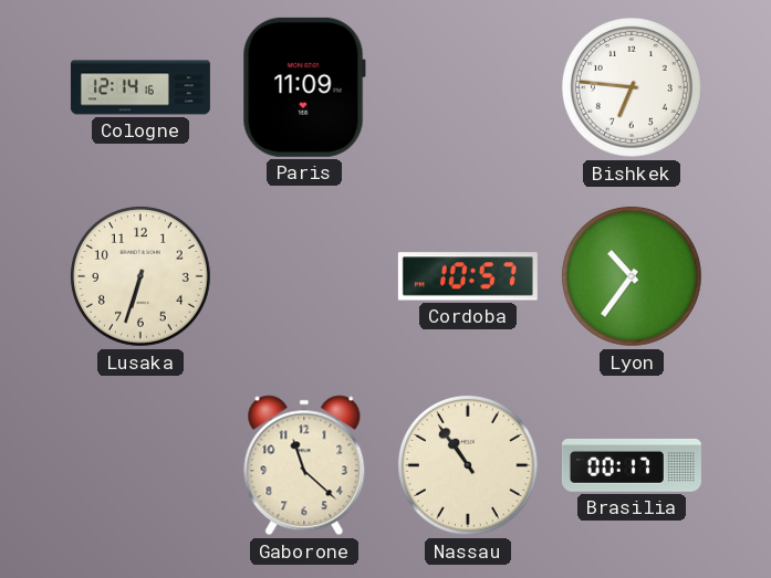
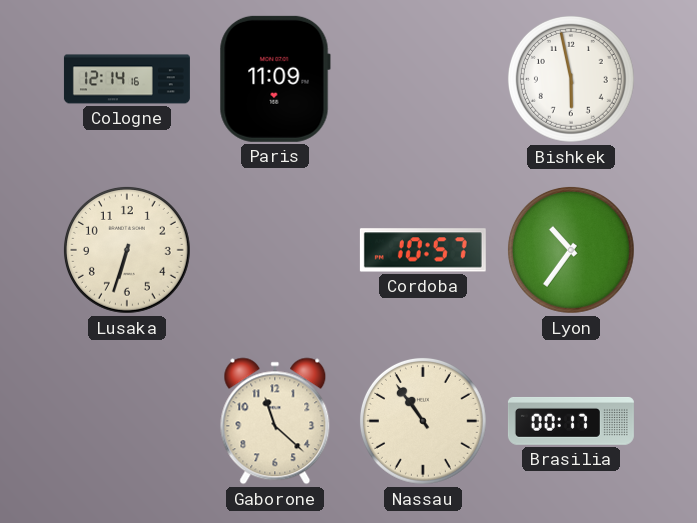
Bishkek: 6:46 -> 5:58 (571, 79)
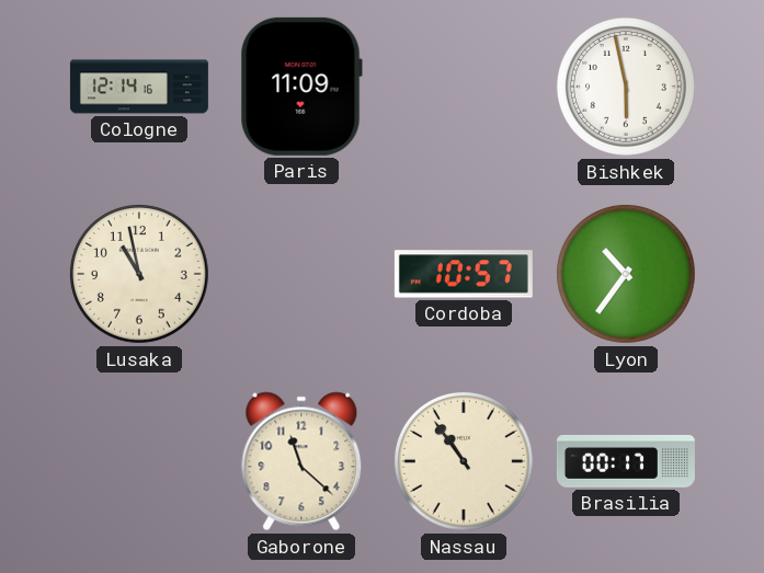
Lusaka: 6:33 -> 10:58 (139, 274)
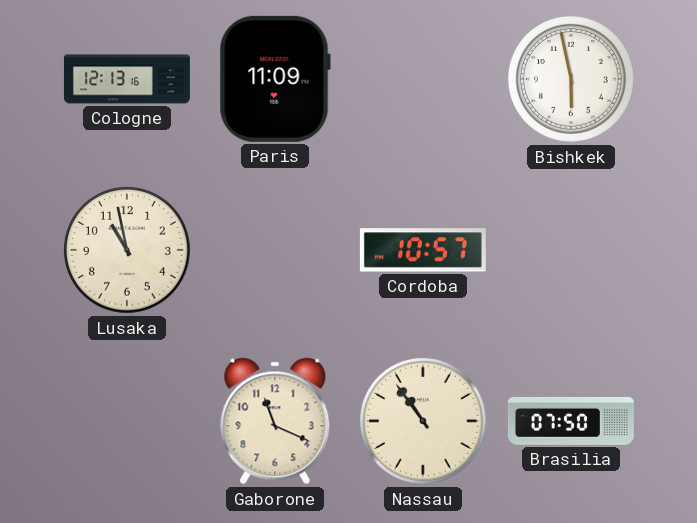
Cologne: 12:14 -> 12:13 (127, 79)
Lyon: 10:36 -> none (626, 274)
Gaborone: 11:22 -> 11:19 (275, 421)
Brasilia: 00:17 -> 07:50 (571, 421)
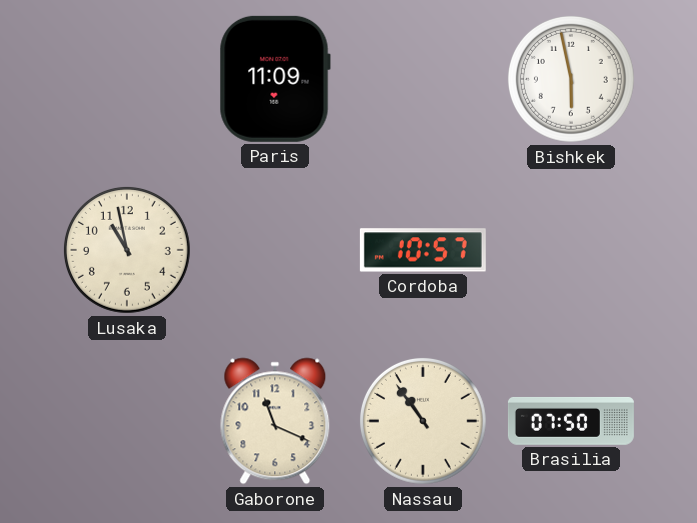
Cologne: 12:13 -> none (127, 79)
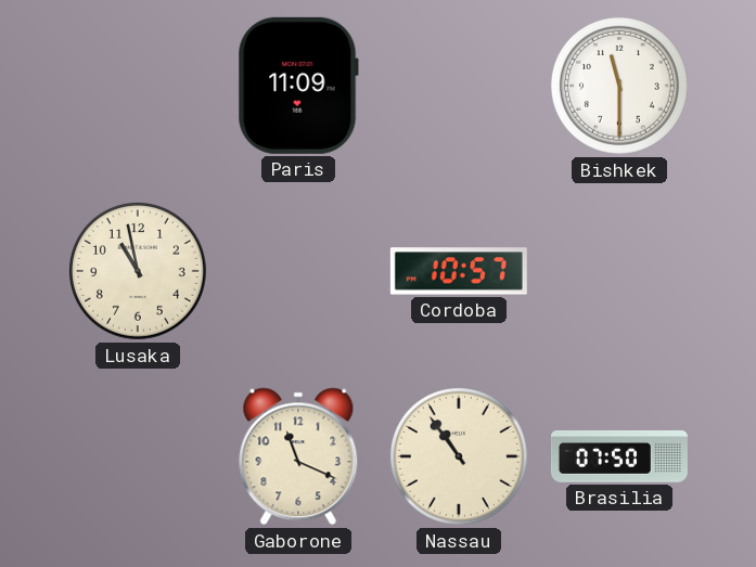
Bishkek: 5:58 -> 11:30 (619, 86)
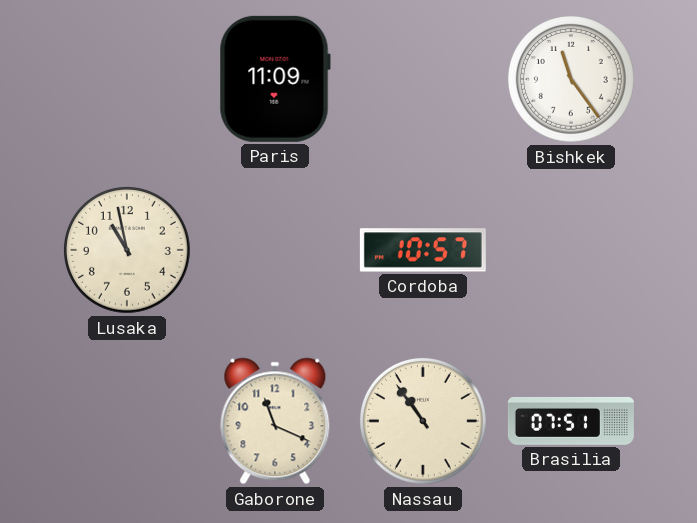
Bishkek: 11:30 -> 11:24 (571, 79)
Brasilia: 07:50 -> 07:51 (571, 421)
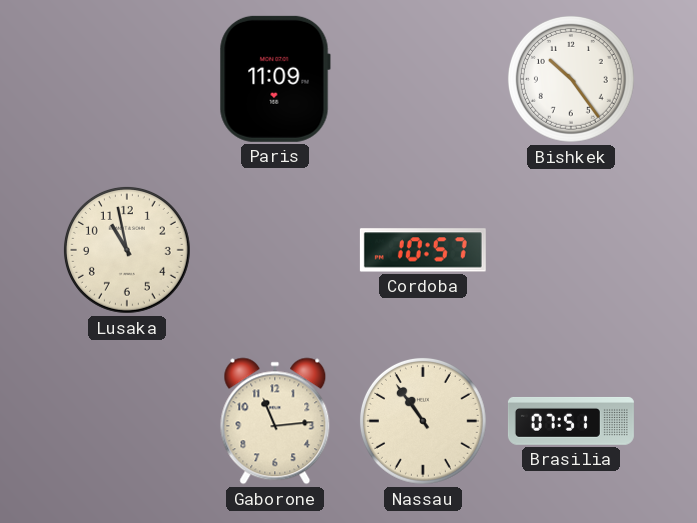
Bishkek: 11:24 -> 10:24 (571, 79)
Gaborone: 11:19 -> 11:14 (275, 421)
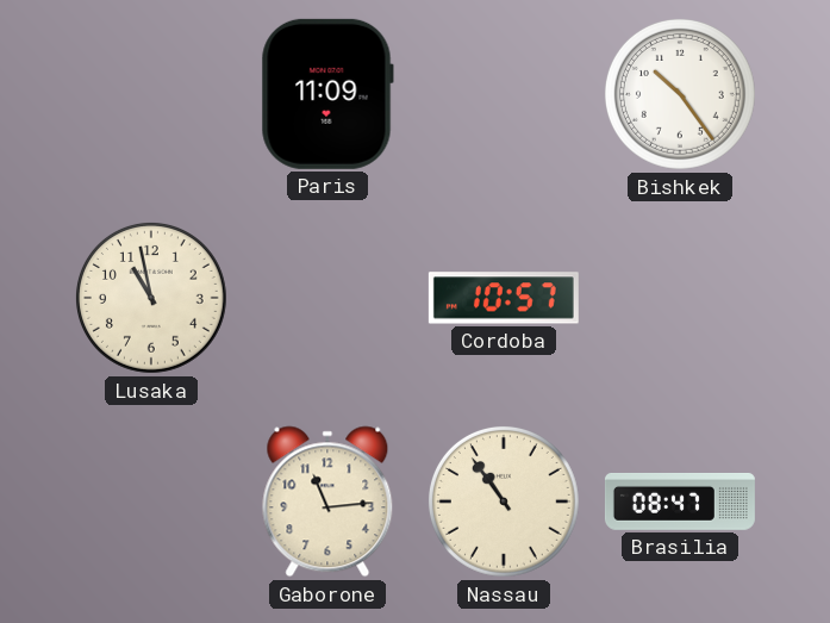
Brasilia: 07:51 -> 08:47 (680, 501)
